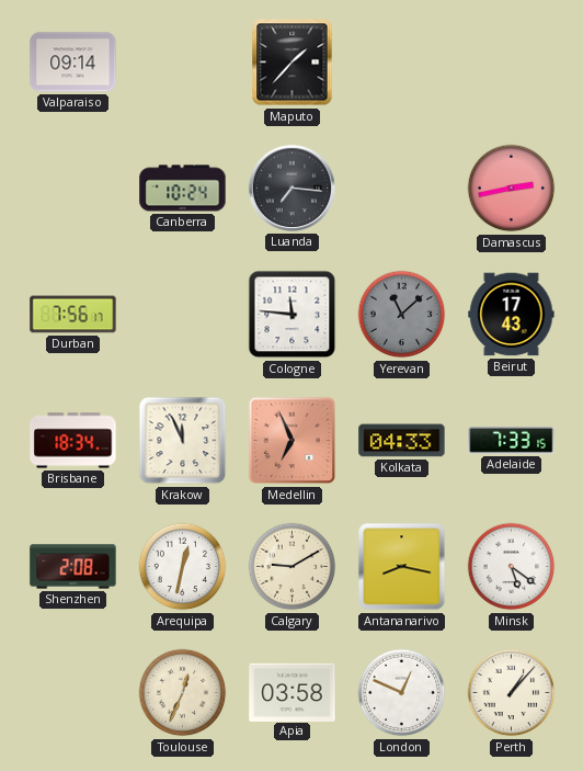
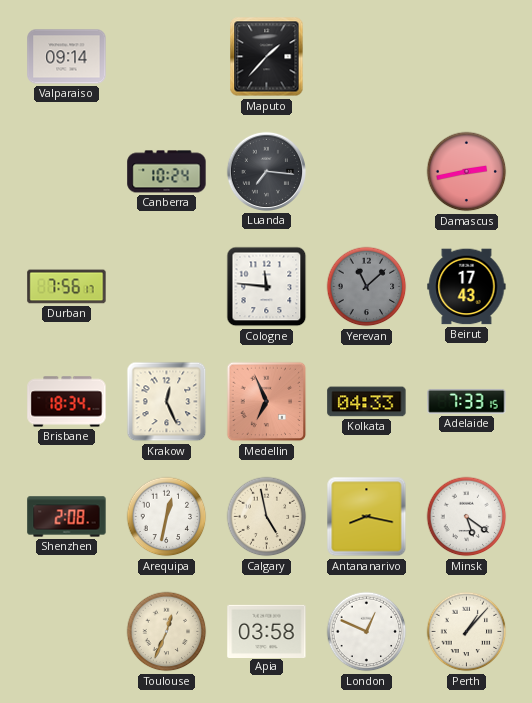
Krakow: 11:56 -> 12:26 (167, 402)
Calgary: 9:10 -> 4:58 (267, 517)
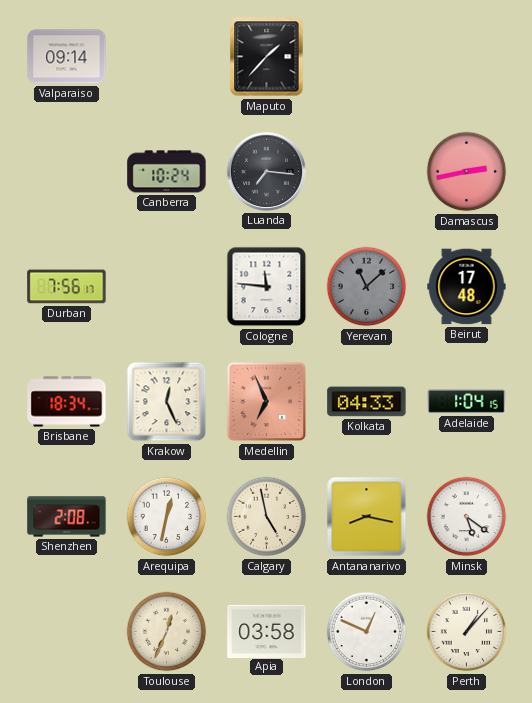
Beirut: 17:43 -> 17:48 (467, 287)
Adelaide: 7:33 -> 1:04 (467, 401)
